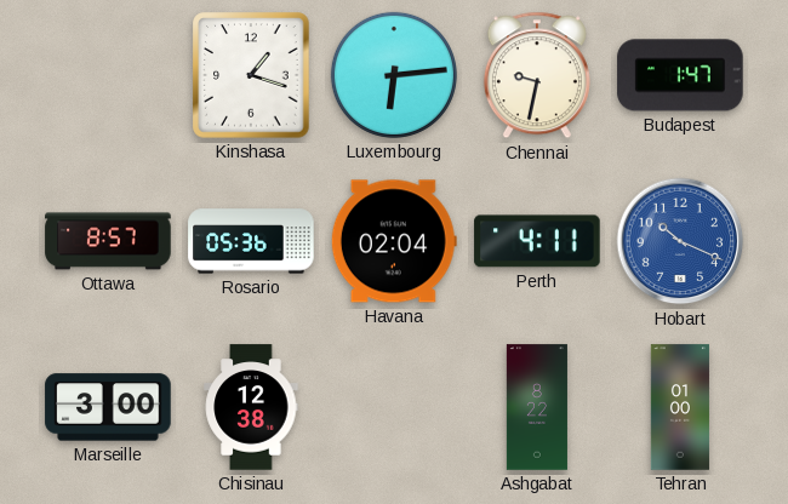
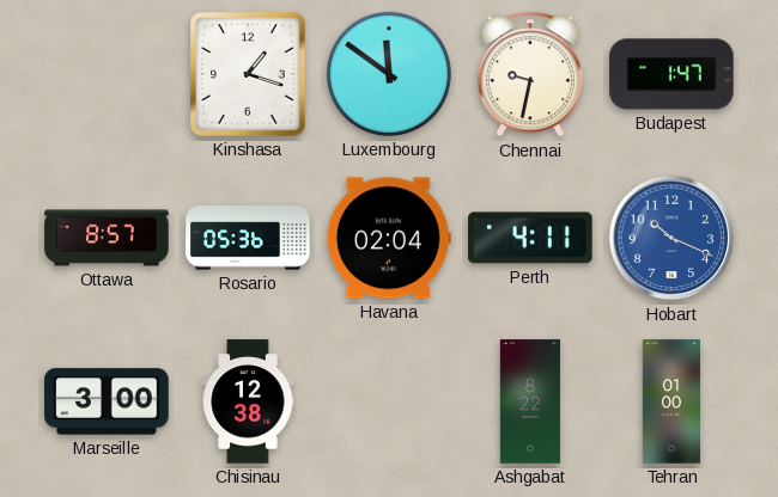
Luxembourg: 6:14 -> 11:51 (389, 74)
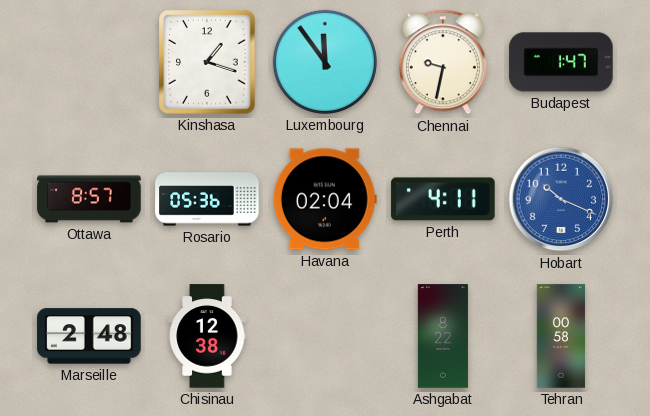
Luxembourg: 11:51 -> 11:54 (325, 62)
Marseille: 3:00 -> 2:48 (89, 336)
Tehran: 01:00 -> 00:58 (560, 336)
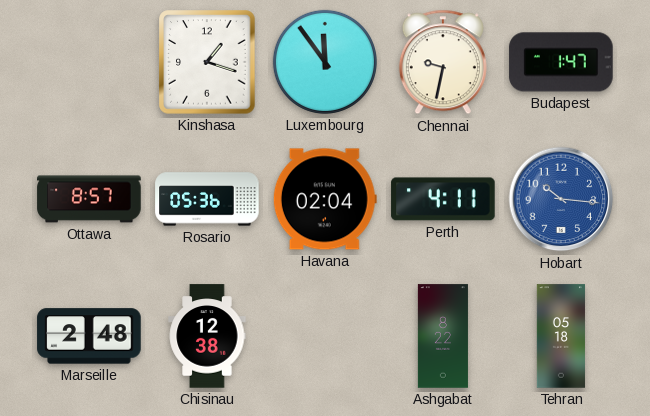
Hobart: 10:19 -> 10:16 (561, 199)
Tehran: 00:58 -> 05:18 (560, 336)
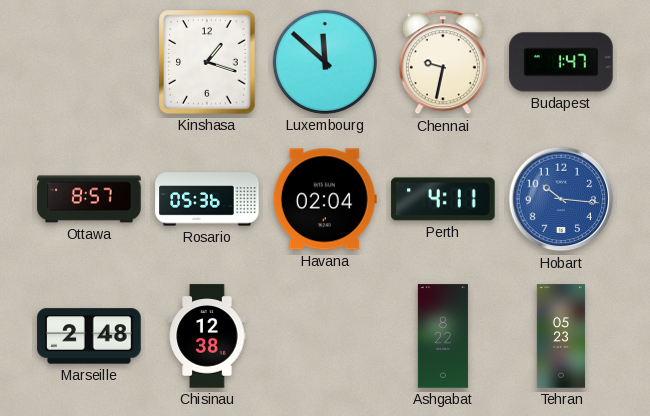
Luxembourg: 11:54 -> 11:52 (325, 62)
Tehran: 05:18 -> 05:23 (560, 336)
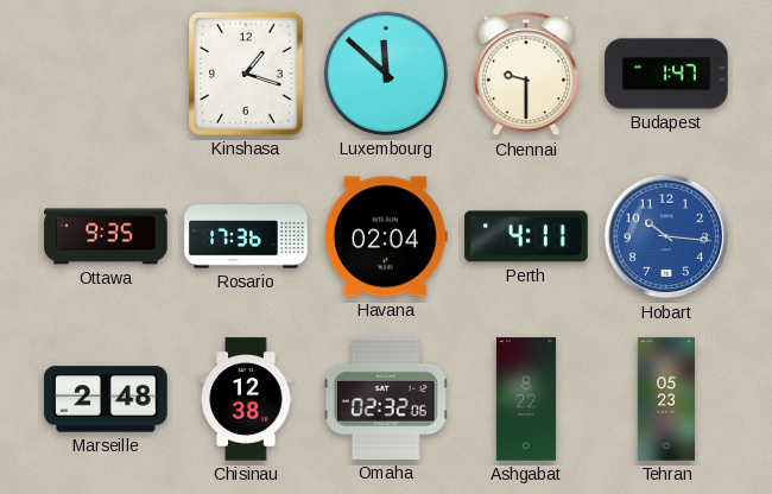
Chennai: 9:32 -> 9:30 (526, 74)
Ottawa: 8:57 -> 9:35 (106, 236)
Rosario: 05:36 -> 17:36 (246, 236)
Omaha: none -> 02:32 (386, 399)
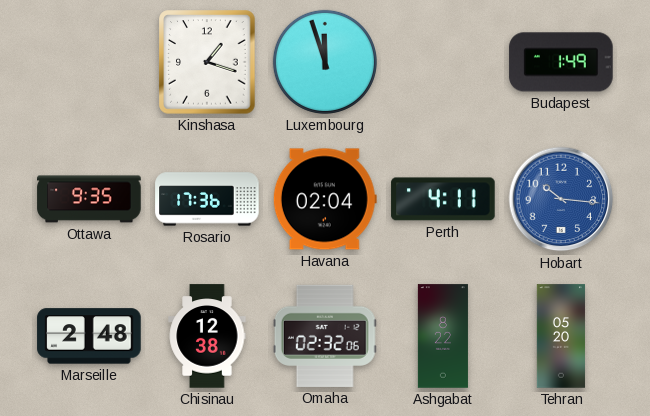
Luxembourg: 11:52 -> 11:57 (325, 62)
Chennai: 9:30 -> none (526, 74)
Budapest: 1:47 -> 1:49 (561, 62)
Tehran: 05:23 -> 05:20 (560, 336)
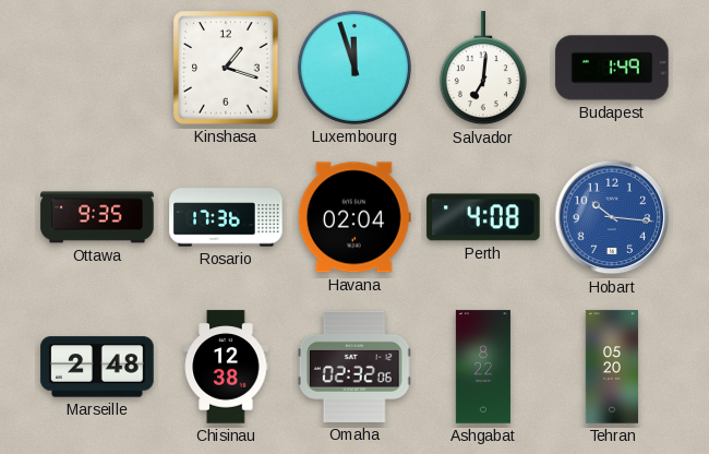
Salvador: none -> 7:01 (483, 69)
Perth: 4:11 -> 4:08 (483, 217)
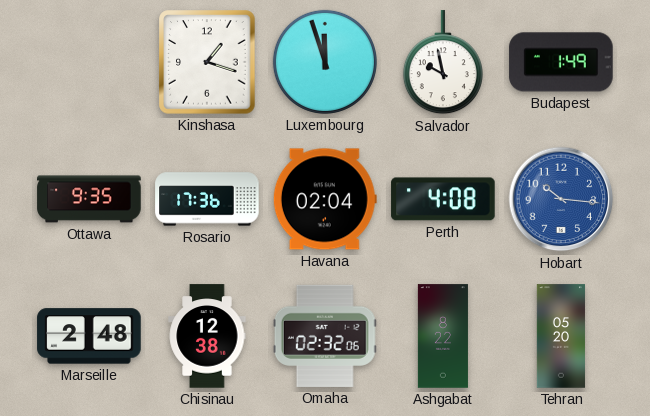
Salvador: 7:01 -> 9:58 (443, 63)
